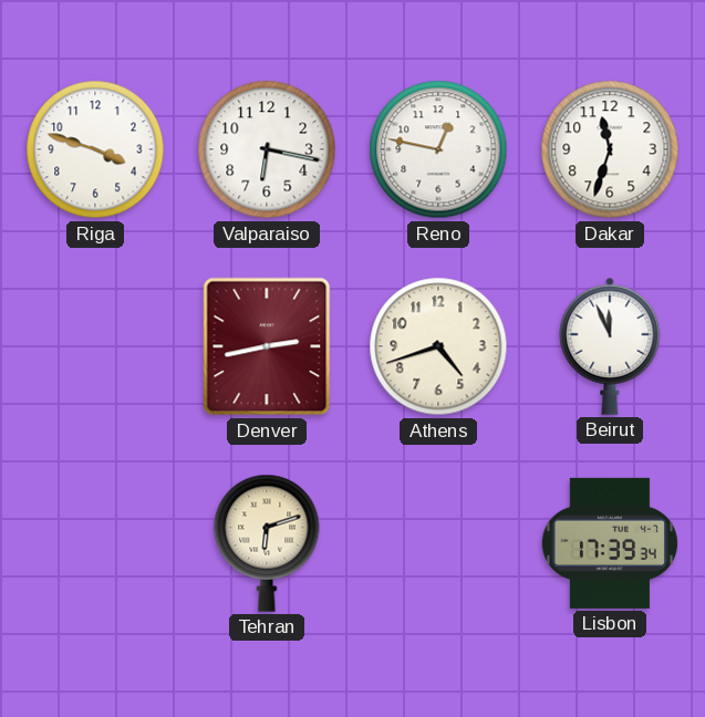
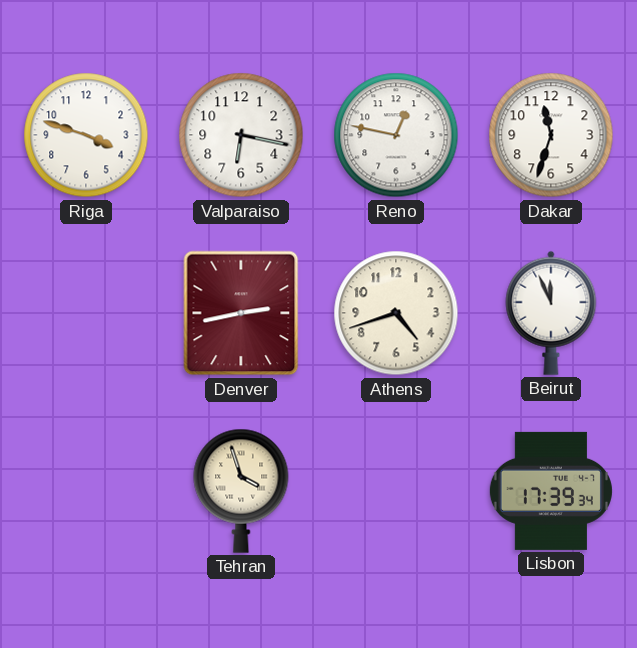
Tehran: 6:12 -> 3:57 (241, 491)
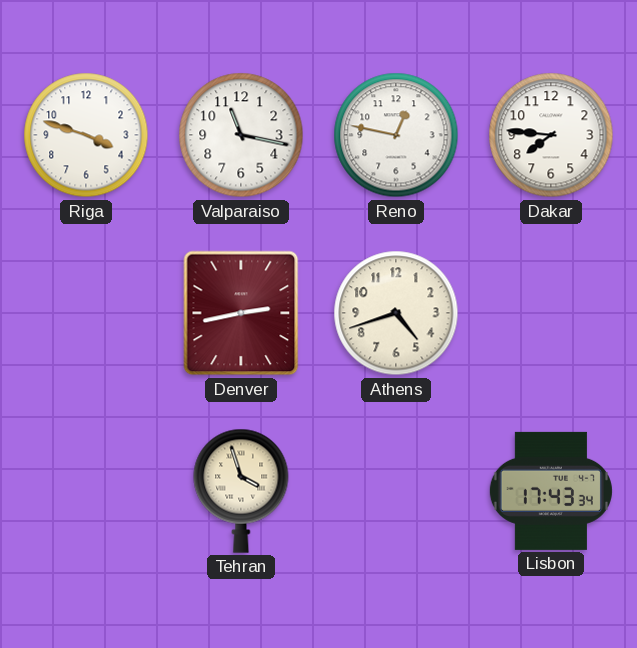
Valparaiso: 6:17 -> 11:17 (241, 135)
Dakar: 11:33 -> 7:46 (551, 135)
Beirut: 11:56 -> none (551, 313)
Lisbon: 17:39 -> 17:43 (551, 491)
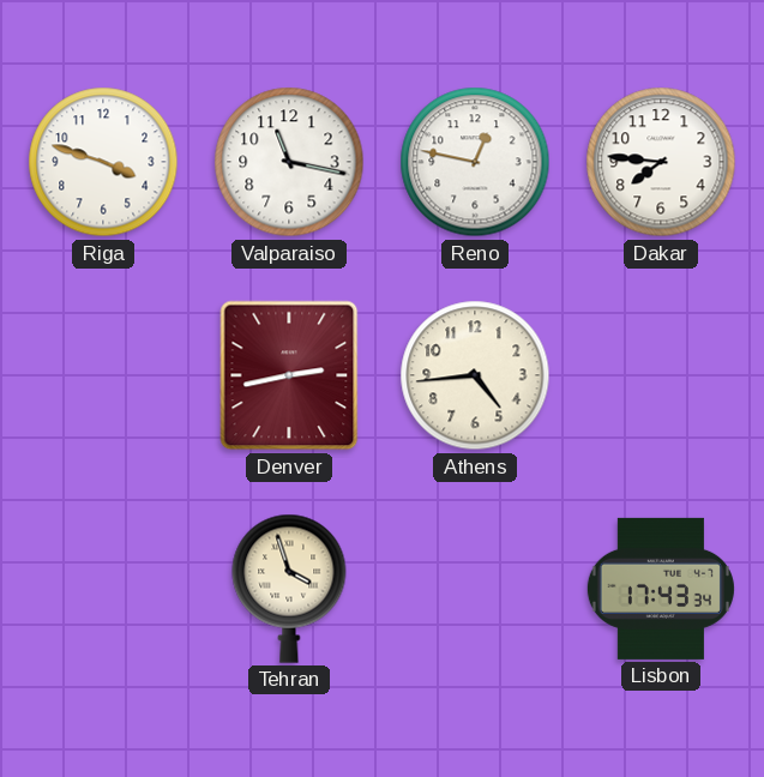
Athens: 4:42 -> 4:44 (475, 375)
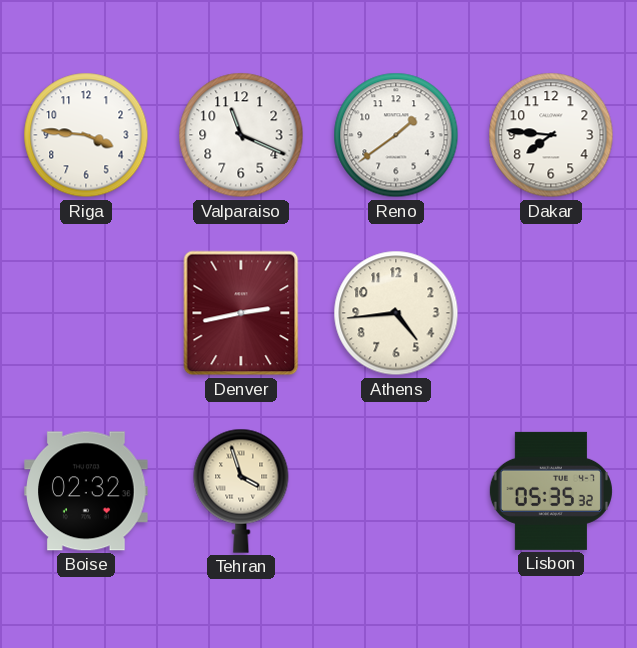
Riga: 3:48 -> 3:46 (86, 135)
Valparaiso: 11:17 -> 11:19 (241, 135)
Reno: 12:47 -> 1:39 (396, 135)
Boise: none -> 02:32 (86, 491)
Lisbon: 17:43 -> 05:35 (551, 491)
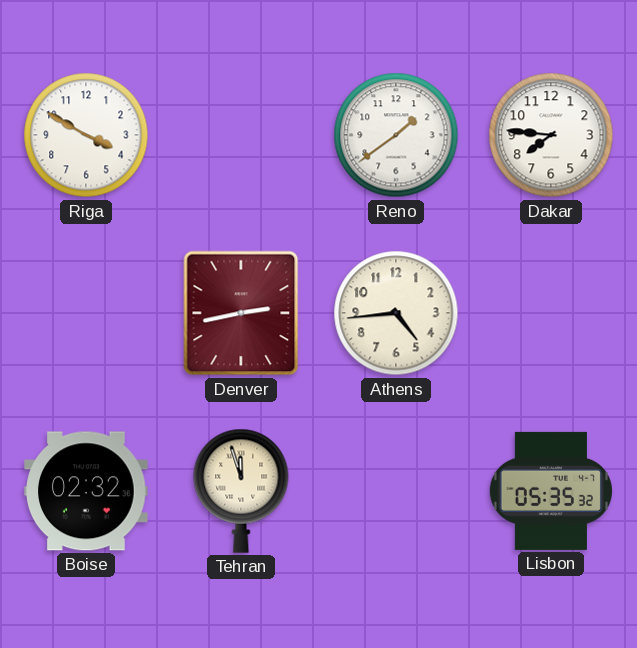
Riga: 3:46 -> 3:50 (86, 135)
Valparaiso: 11:19 -> none (241, 135)
Tehran: 3:57 -> 11:57 (241, 491)
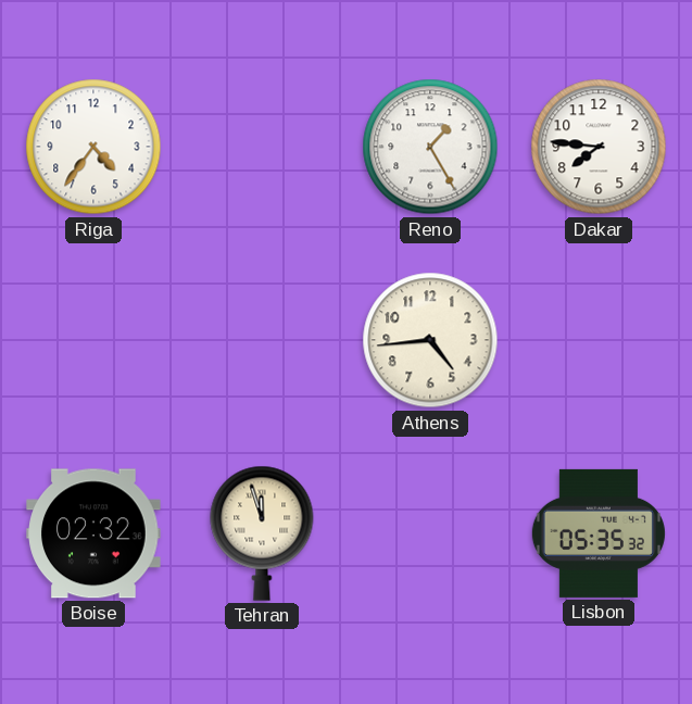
Riga: 3:50 -> 4:36 (93, 147)
Reno: 1:39 -> 1:25 (430, 147)
Denver: 2:43 -> none (241, 313)
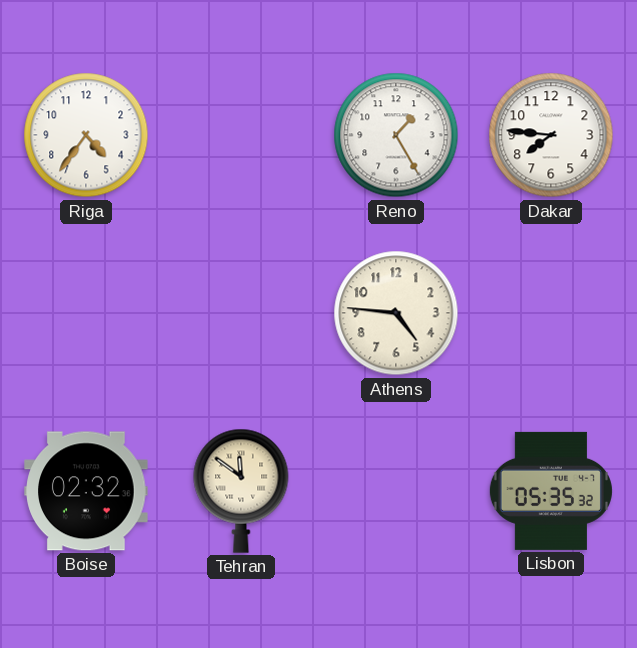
Athens: 4:44 -> 4:46 (396, 313)
Tehran: 11:57 -> 11:51 (241, 491)
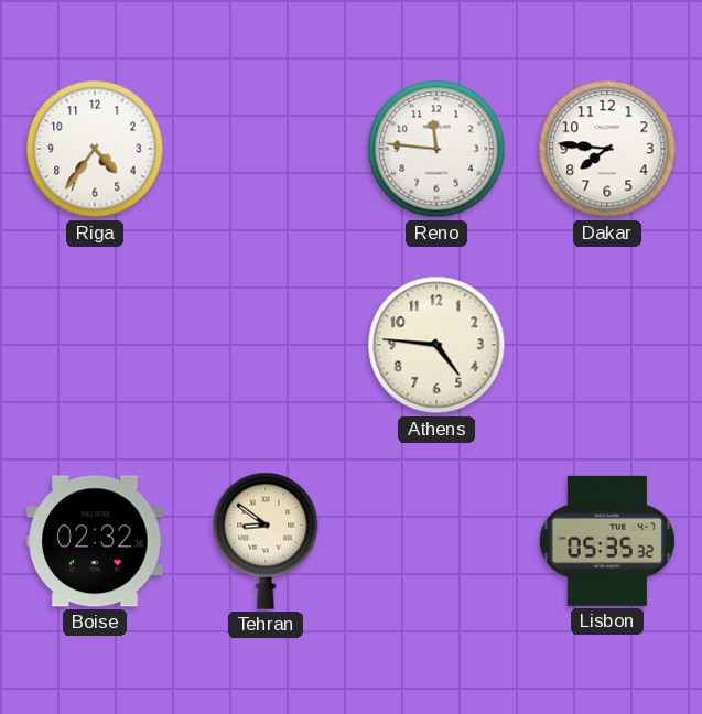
Reno: 1:25 -> 11:46 (436, 149)
Tehran: 11:51 -> 8:51 (266, 541)
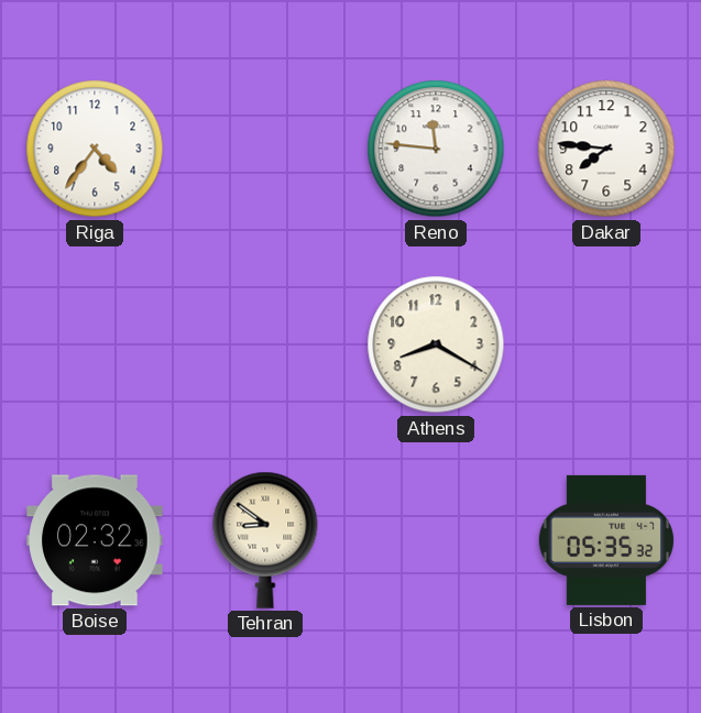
Athens: 4:46 -> 8:20 (436, 344)
